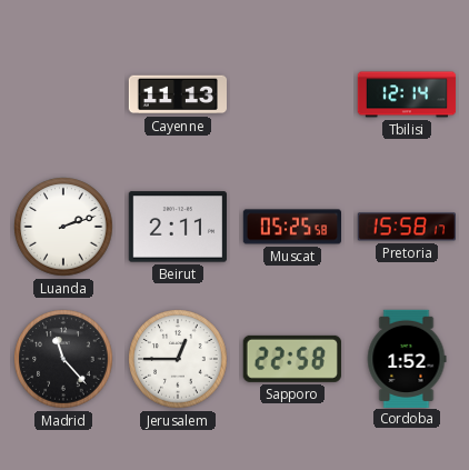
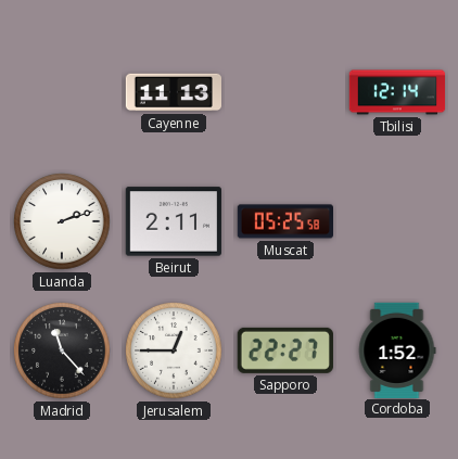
Pretoria: 15:58 -> none (407, 227)
Sapporo: 22:58 -> 22:27 (285, 350)
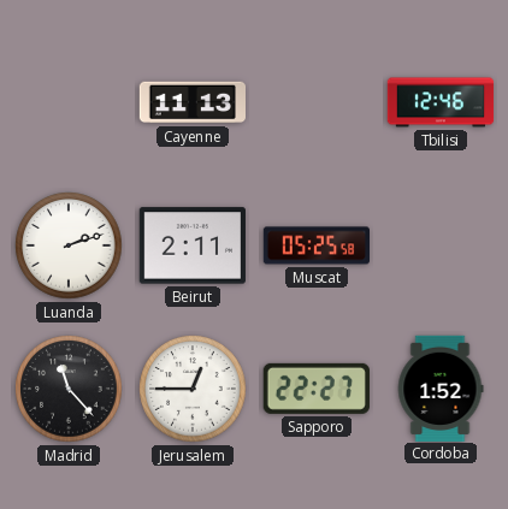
Tbilisi: 12:14 -> 12:46 (441, 102)
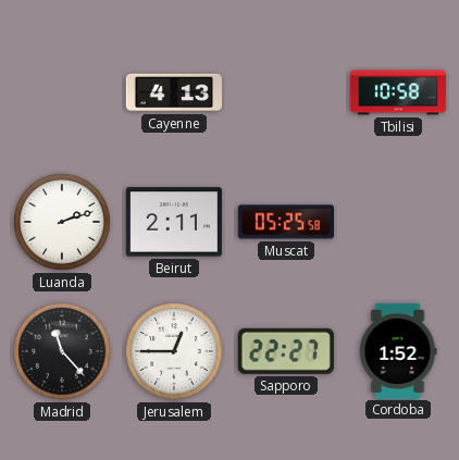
Cayenne: 11:13 -> 4:13 (173, 92)
Tbilisi: 12:46 -> 10:58 (398, 92)
